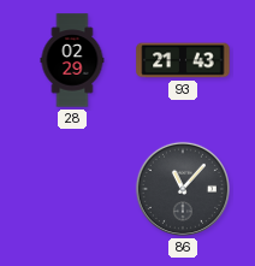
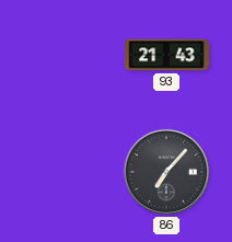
28: 02:29 -> none (72, 60)
86: 11:07 -> 7:07 (166, 172)
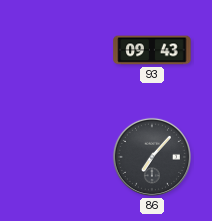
93: 21:43 -> 09:43 (152, 50)
